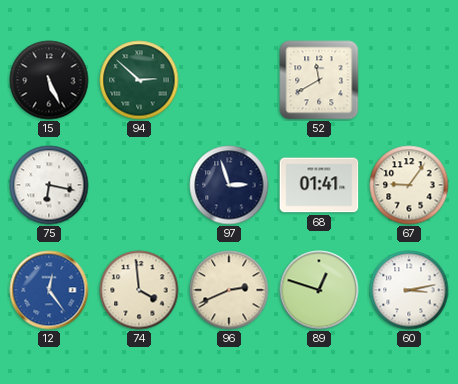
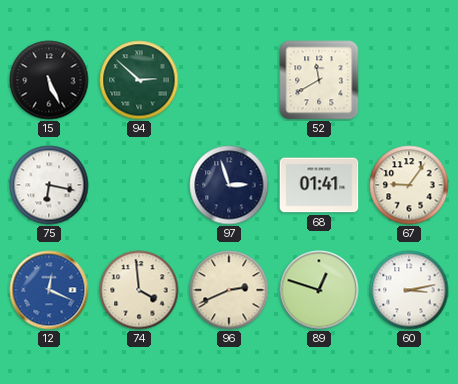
12: 12:24 -> 12:19 (49, 290)
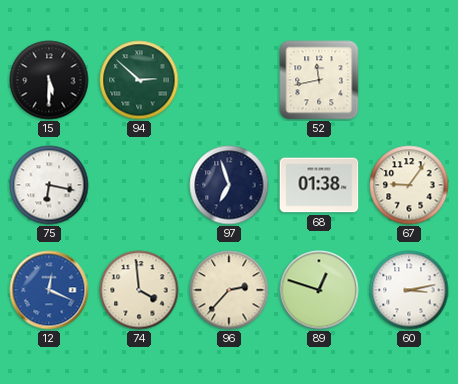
15: 5:26 -> 5:30 (49, 80)
52: 11:40 -> 11:43 (319, 80)
97: 2:57 -> 6:57 (229, 185)
68: 01:41 -> 01:38 (319, 185)
96: 2:41 -> 2:37 (229, 290)
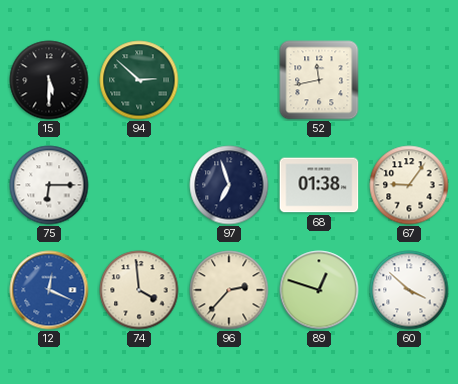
75: 6:17 -> 6:15 (49, 185)
60: 3:13 -> 3:52 (409, 290)
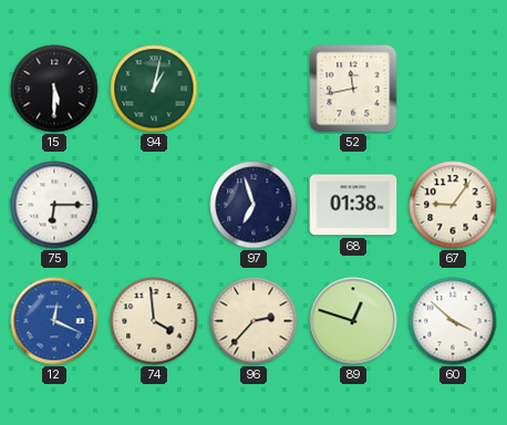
94: 2:52 -> 1:02 (154, 89)
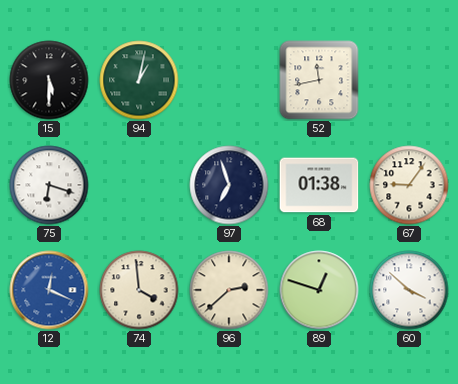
75: 6:15 -> 6:18 (49, 185)
96: 2:37 -> 2:38 (229, 290)
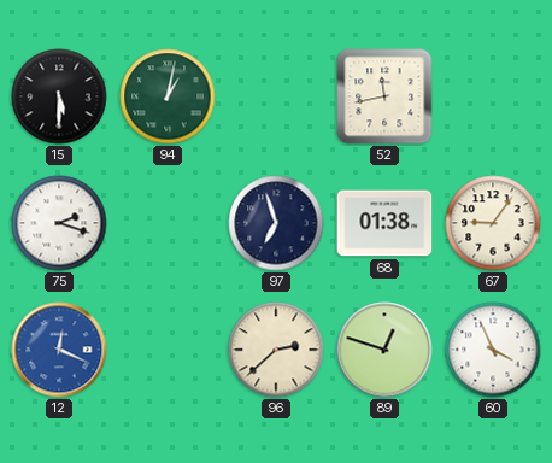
75: 6:18 -> 2:18 (59, 223)
74: 3:59 -> none (139, 290)
60: 3:52 -> 3:56 (493, 350)
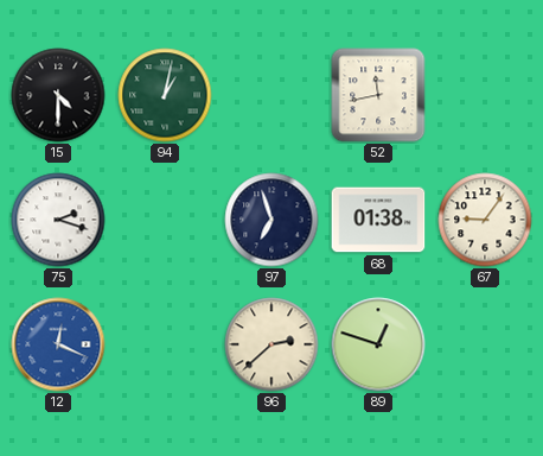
15: 5:30 -> 4:30 (58, 95)
60: 3:56 -> none (493, 350)
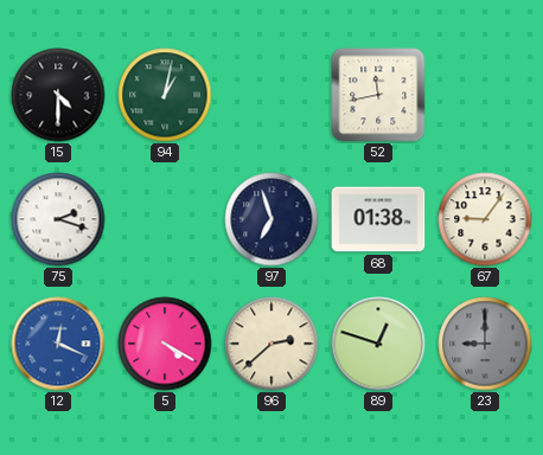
5: none -> 4:20 (165, 344)
23: none -> 9:00 (485, 344)
